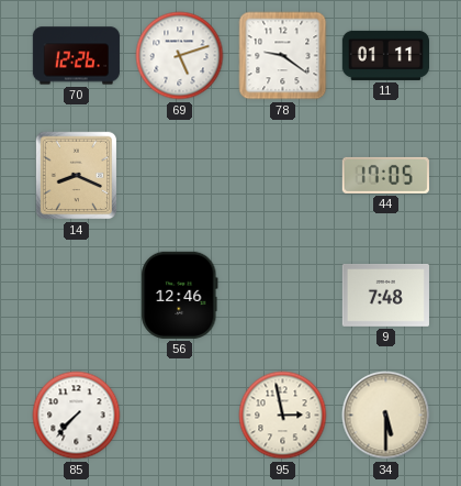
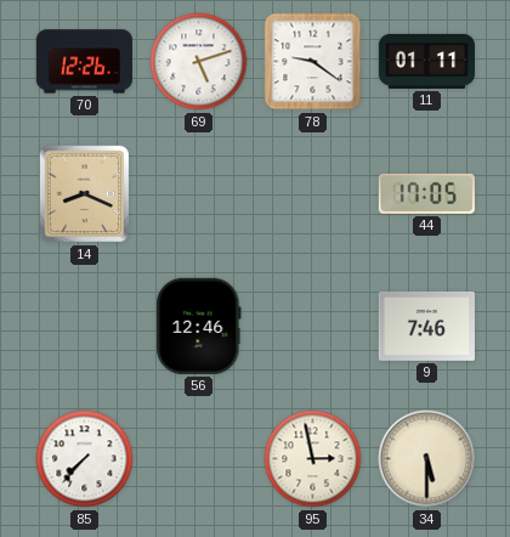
9: 7:48 -> 7:46 (426, 326)
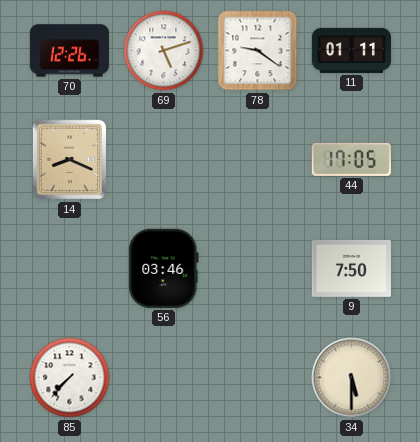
56: 12:46 -> 03:46 (164, 268)
9: 7:46 -> 7:50 (351, 268)
95: 2:58 -> none (313, 459)
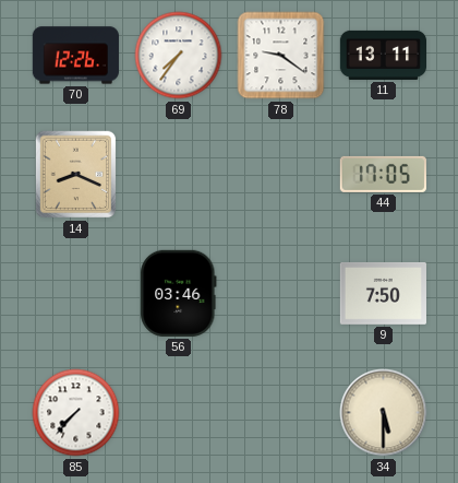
69: 5:12 -> 7:36 (179, 56)
11: 01:11 -> 13:11 (383, 55)
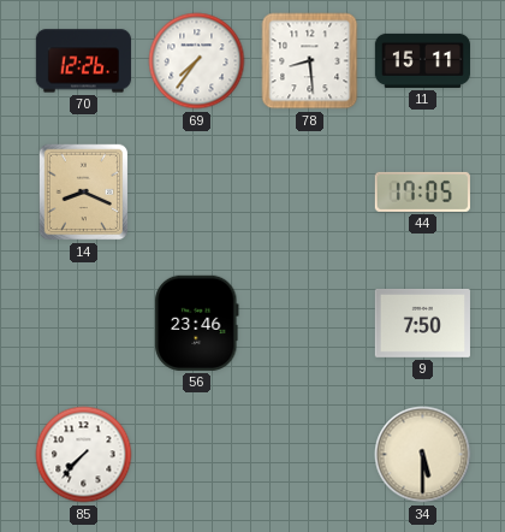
78: 9:21 -> 8:29 (310, 61)
11: 13:11 -> 15:11 (422, 60)
56: 03:46 -> 23:46 (197, 323)
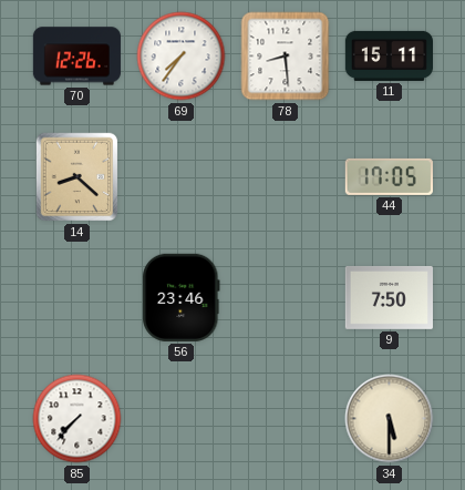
14: 8:19 -> 8:22 (77, 177)
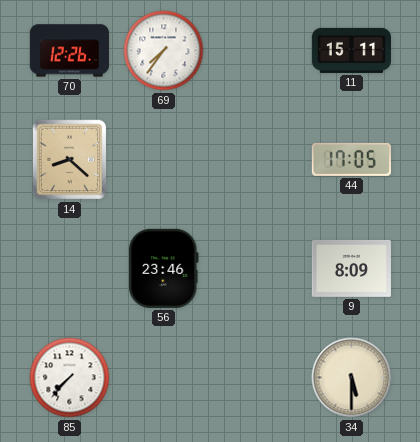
78: 8:29 -> none (286, 57)
9: 7:50 -> 8:09 (351, 268)
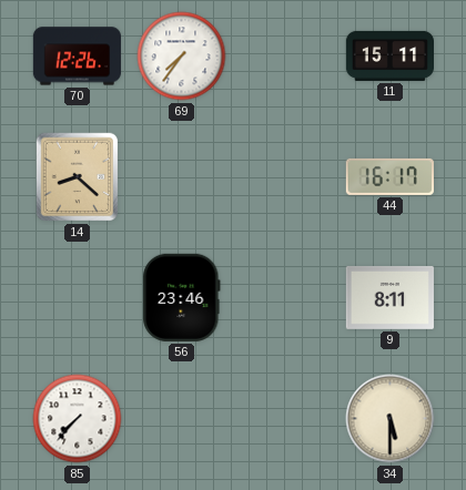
44: 17:05 -> 16:17 (389, 176)
9: 8:09 -> 8:11 (389, 297)
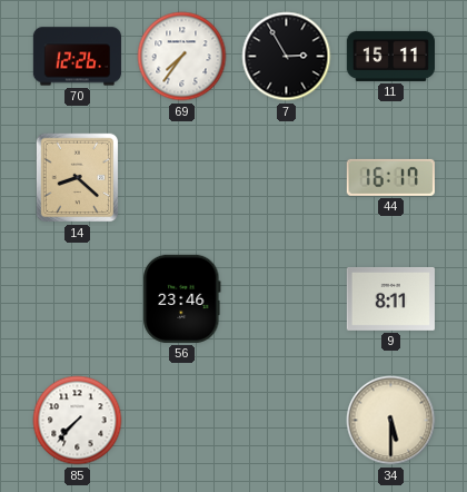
7: none -> 2:55 (287, 57)
